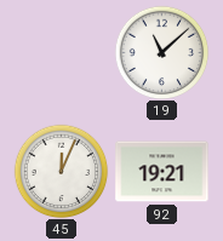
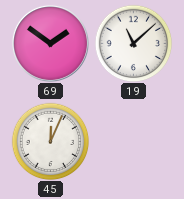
69: none -> 1:51 (50, 43)
92: 19:21 -> none (162, 172)
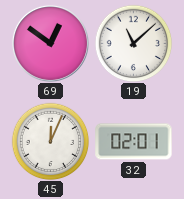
69: 1:51 -> 12:51 (50, 43)
32: none -> 02:01 (134, 142)
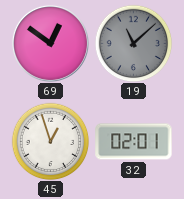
19 dial: white -> grey (133, 43)
45: 12:04 -> 12:57 (50, 141)
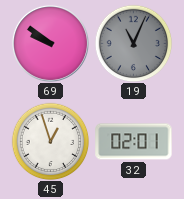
69: 12:51 -> 9:51 (50, 43)
19: 11:08 -> 11:04 (133, 43)
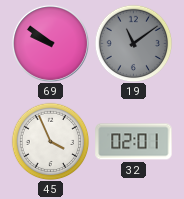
19: 11:04 -> 11:09 (133, 43)
45: 12:57 -> 3:56 (50, 141)
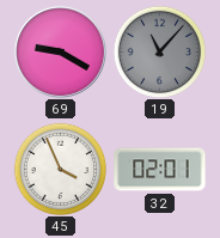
69: 9:51 -> 9:20 (60, 51)
19: 11:09 -> 11:07 (159, 51)
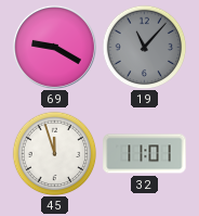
45: 3:56 -> 11:57 (54, 153)
32: 02:01 -> 11:01 (145, 154)
